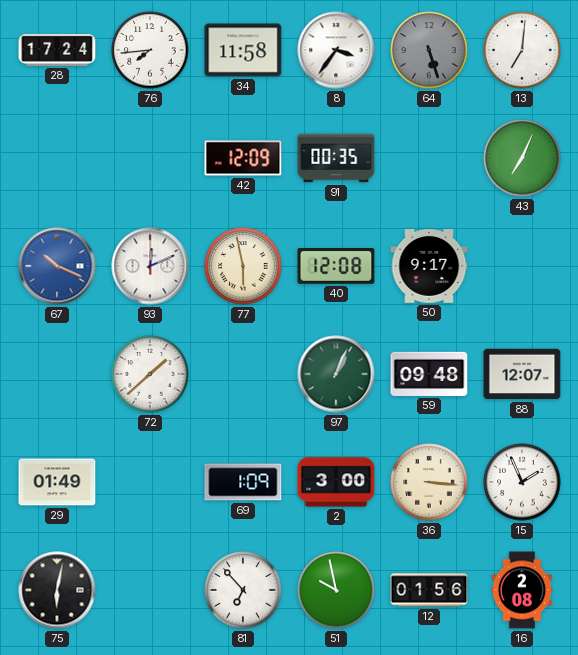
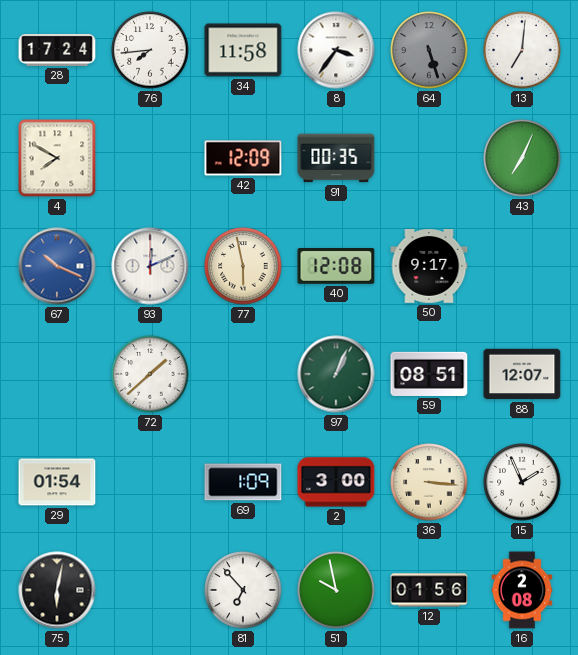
4: none -> 7:50 (57, 158)
59: 09:48 -> 08:51 (429, 374)
29: 01:49 -> 01:54 (57, 482)
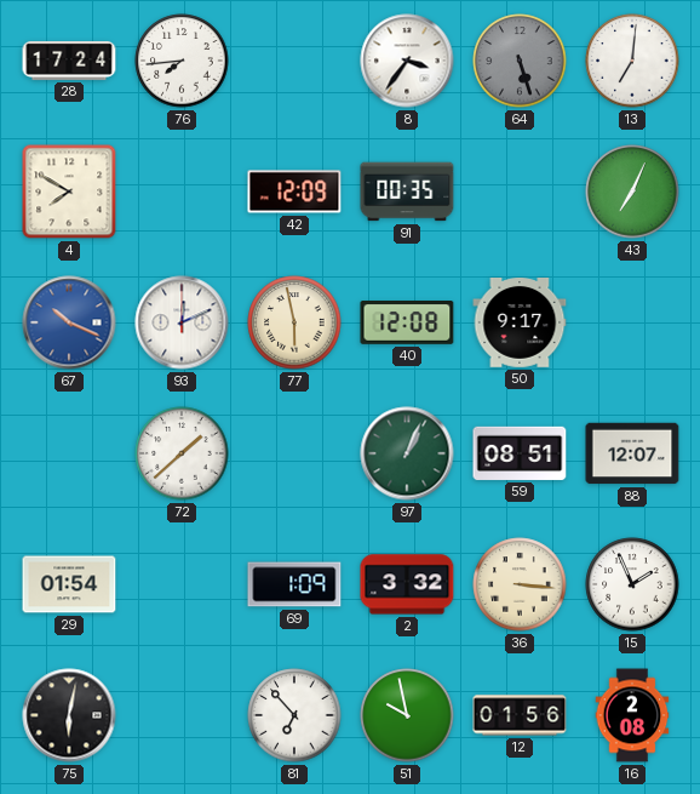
34: 11:58 -> none (243, 50)
2: 3:00 -> 3:32 (407, 584)
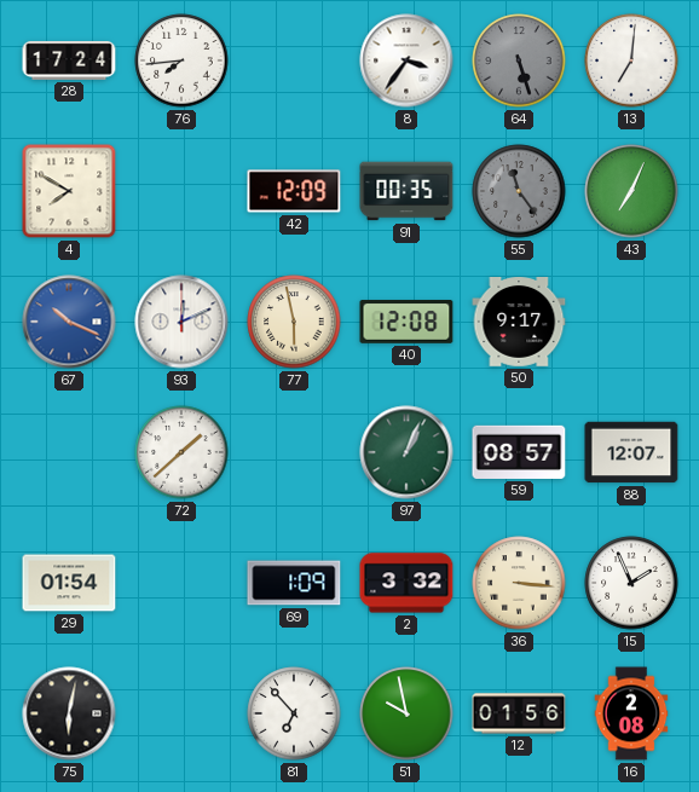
55: none -> 11:24 (519, 191)
59: 08:51 -> 08:57 (519, 452)
